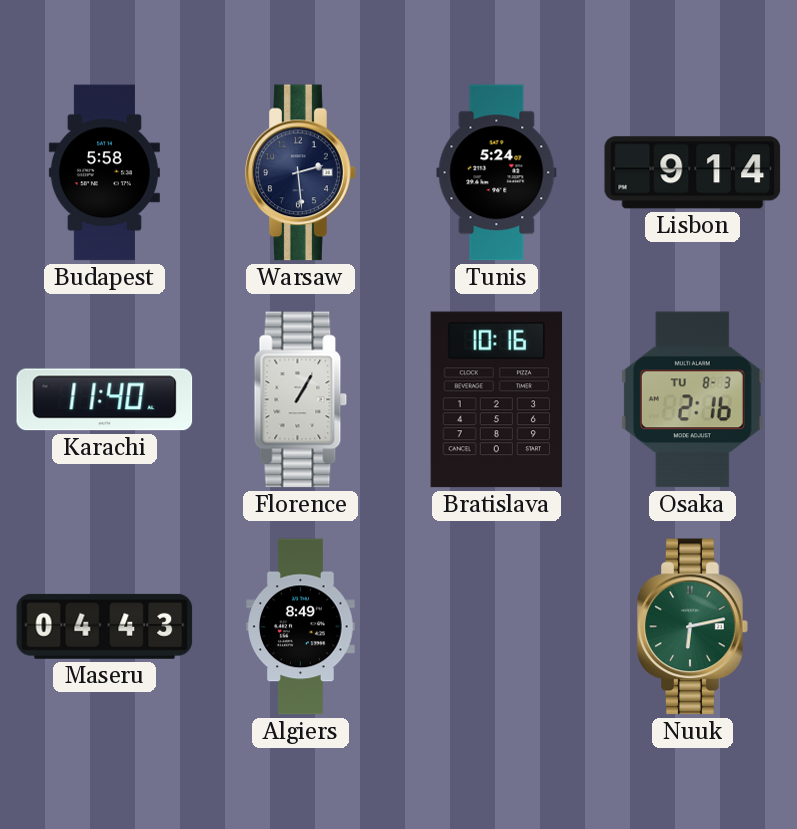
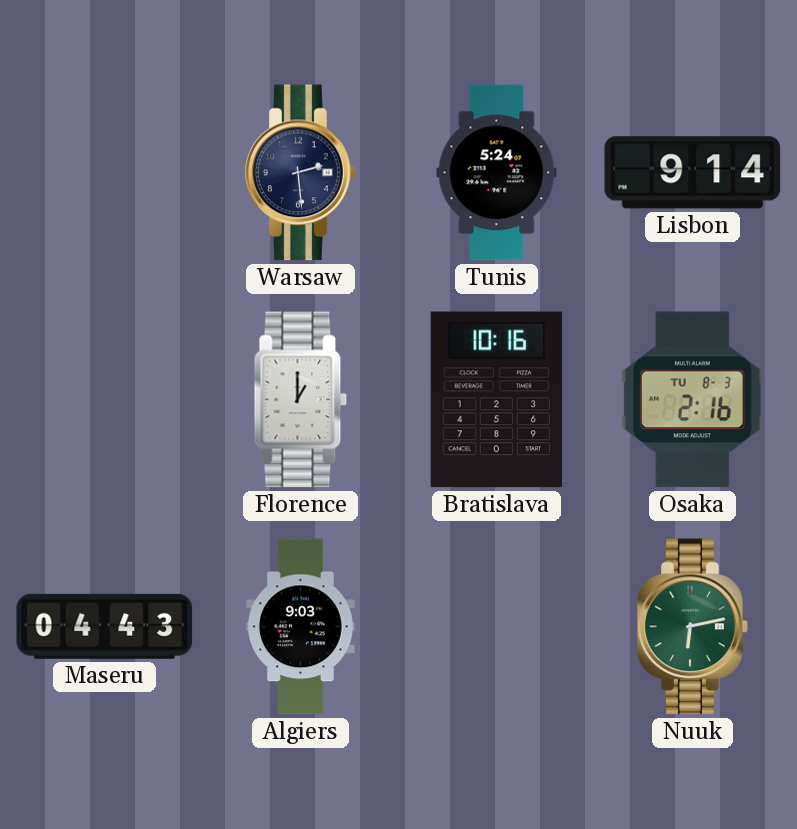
Budapest: 5:58 -> none (104, 173)
Karachi: 11:40 -> none (105, 400)
Florence: 1:05 -> 1:00 (301, 400)
Algiers: 8:49 -> 9:03 (301, 627)
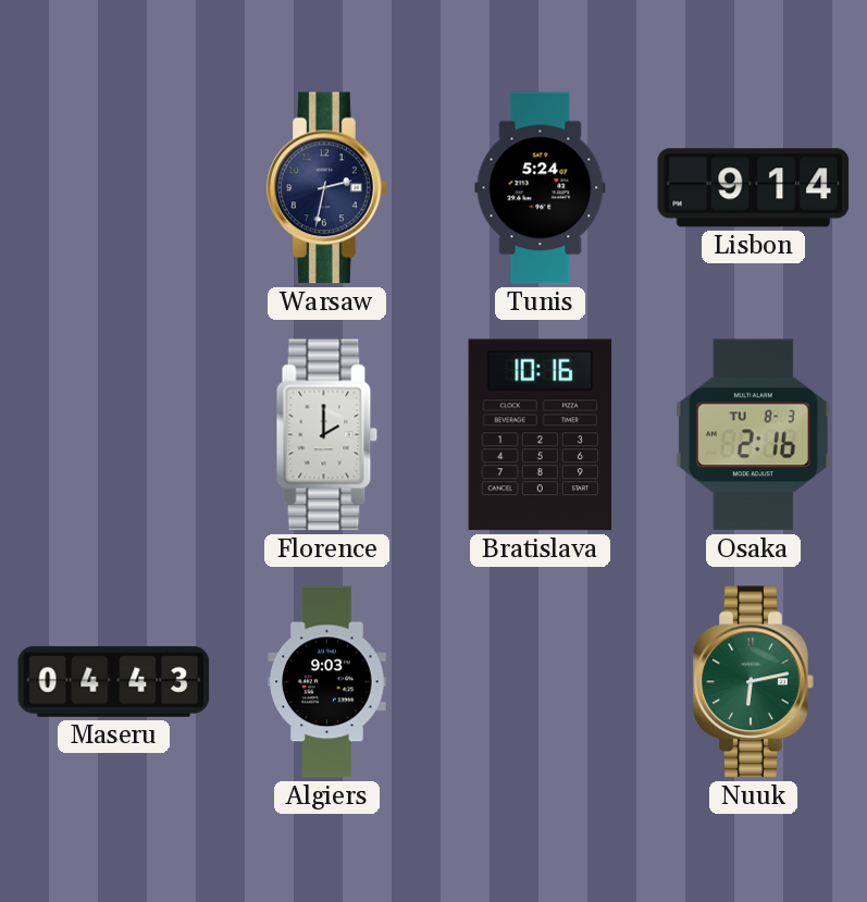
Warsaw: 2:29 -> 2:32 (327, 188)
Florence: 1:00 -> 2:00 (327, 435)
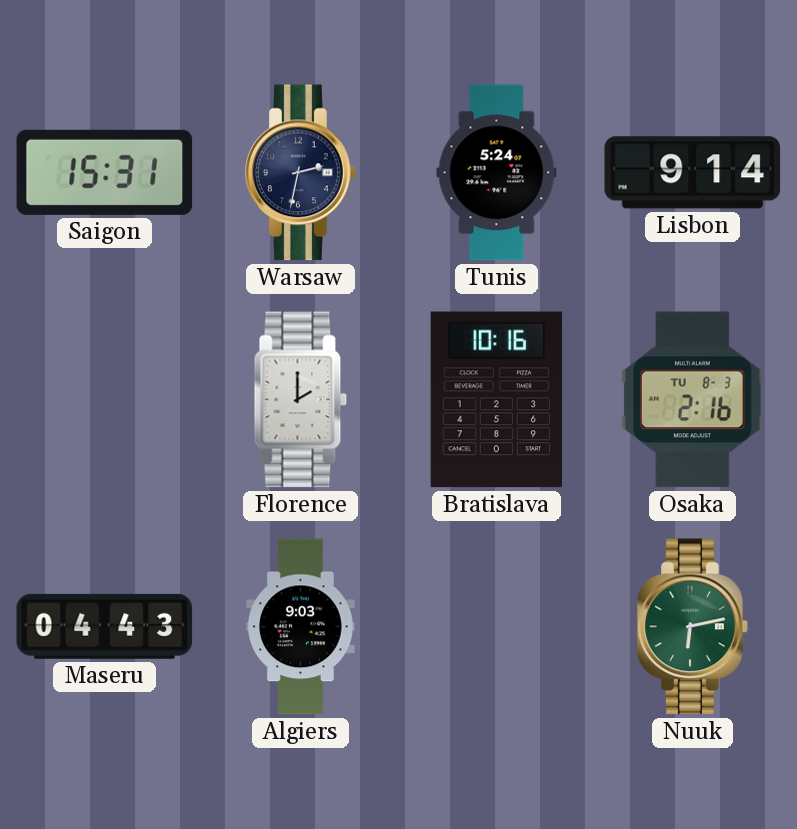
Saigon: none -> 15:31 (105, 172)
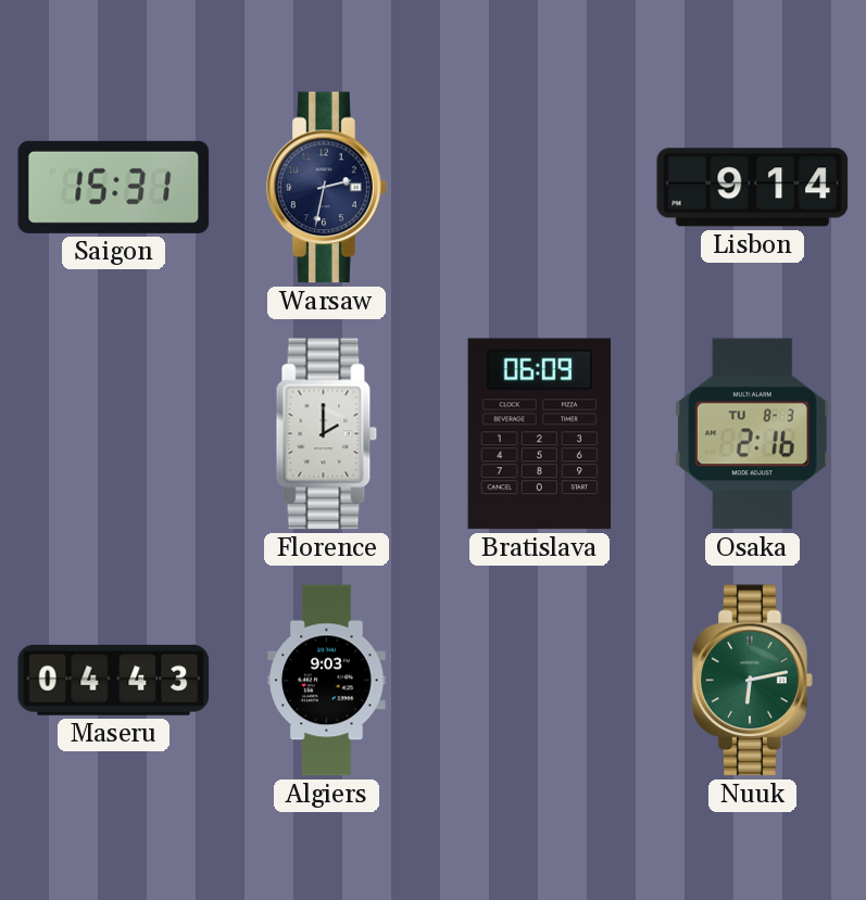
Tunis: 5:24 -> none (497, 173)
Bratislava: 10:16 -> 06:09 (540, 434)
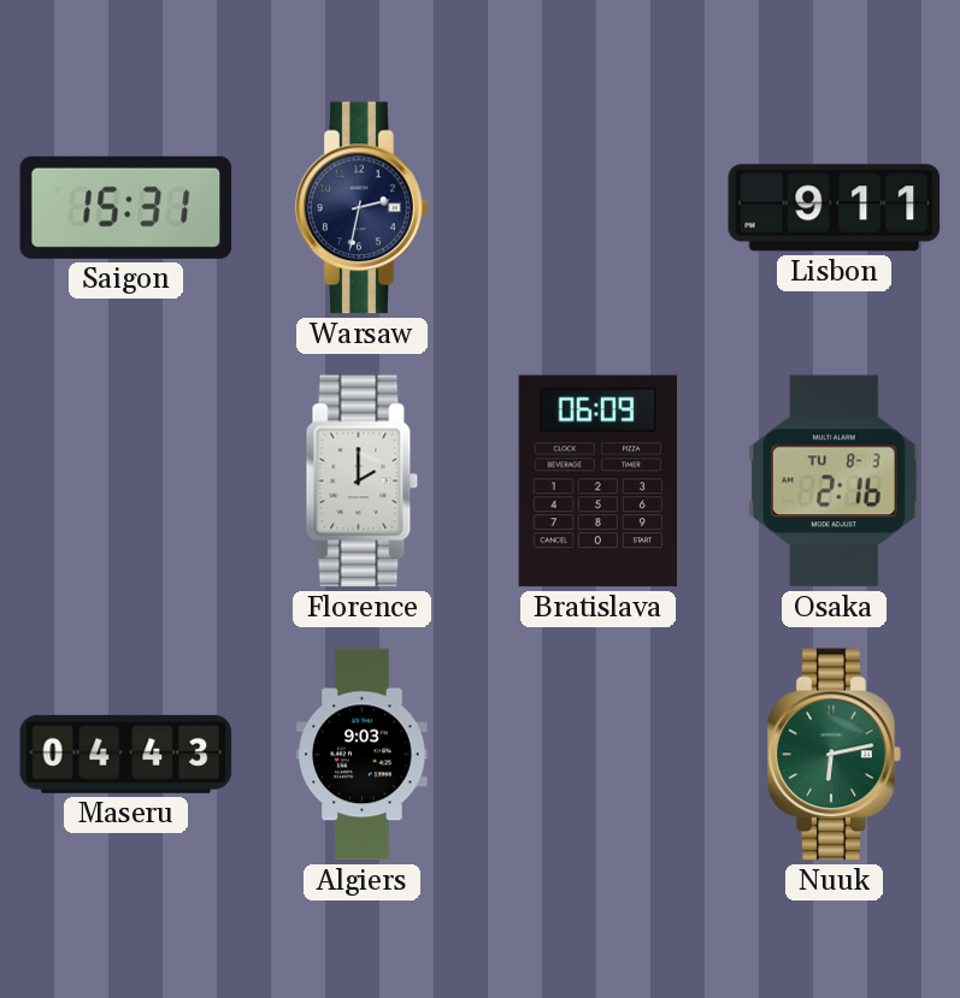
Lisbon: 9:14 -> 9:11 (835, 208)
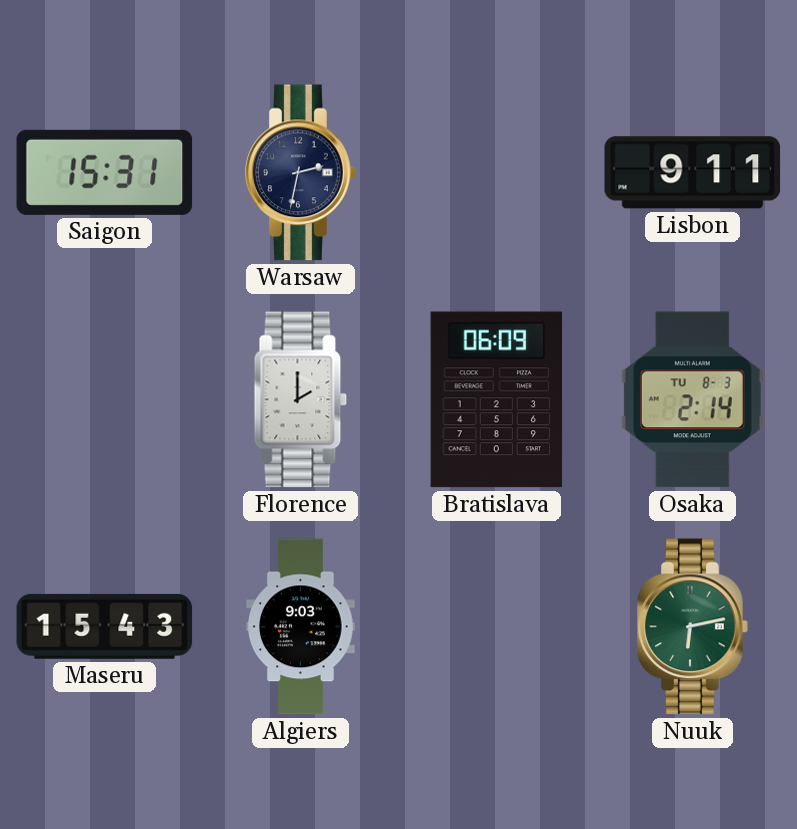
Osaka: 2:16 -> 2:14 (692, 400)
Maseru: 04:43 -> 15:43 (105, 626)
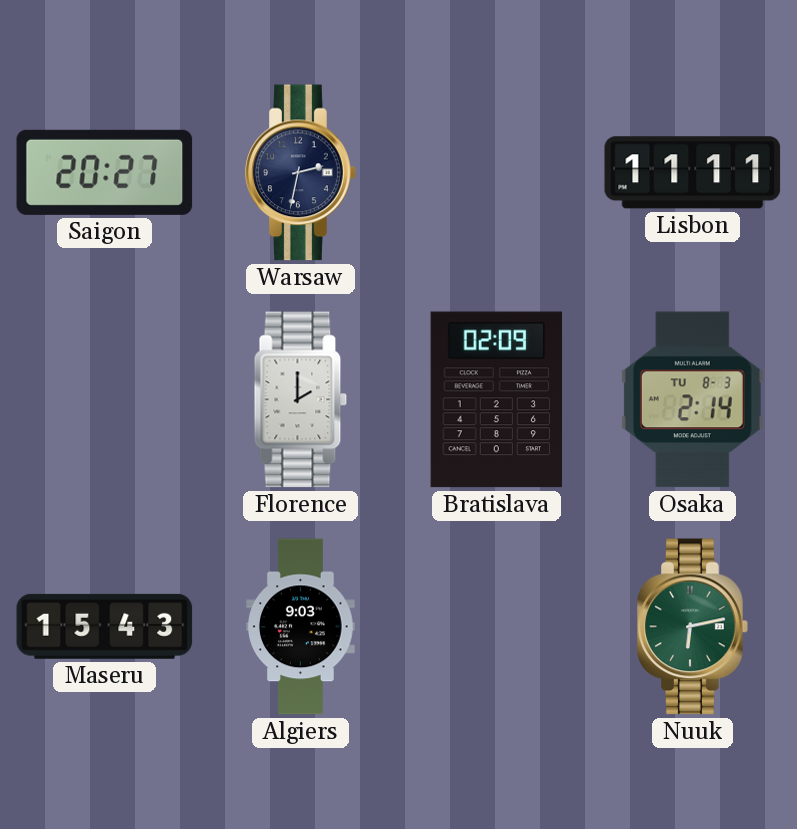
Saigon: 15:31 -> 20:27 (105, 172)
Lisbon: 9:11 -> 11:11 (693, 173)
Bratislava: 06:09 -> 02:09 (497, 400)
